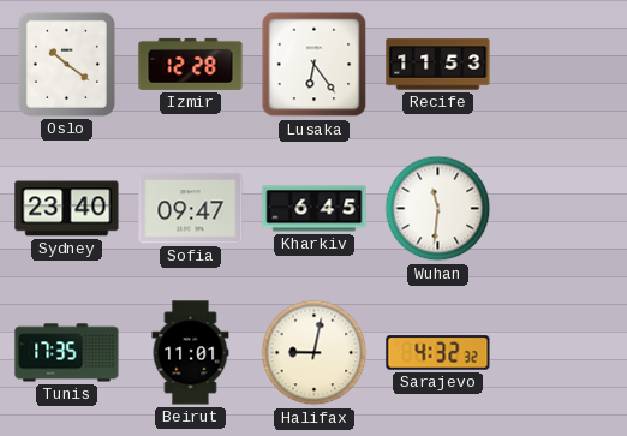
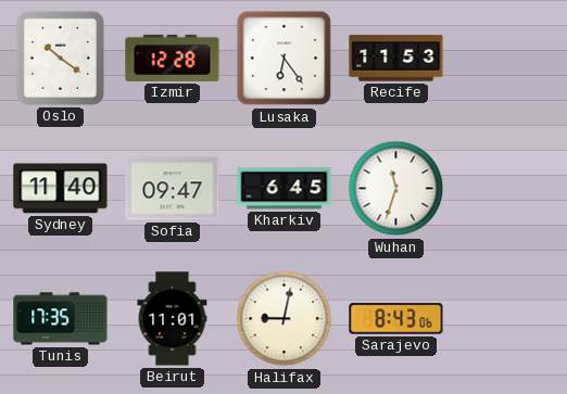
Sydney: 23:40 -> 11:40 (61, 189)
Wuhan: 11:31 -> 11:33 (396, 189)
Sarajevo: 4:32 -> 8:43 (396, 319)
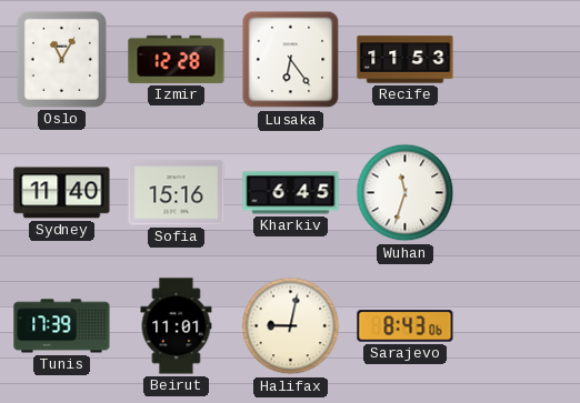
Oslo: 10:21 -> 11:05 (61, 59)
Sofia: 09:47 -> 15:16 (177, 193)
Tunis: 17:35 -> 17:39 (62, 326)
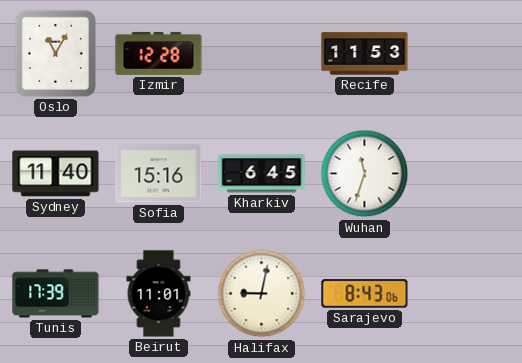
Lusaka: 6:24 -> none (291, 60)
